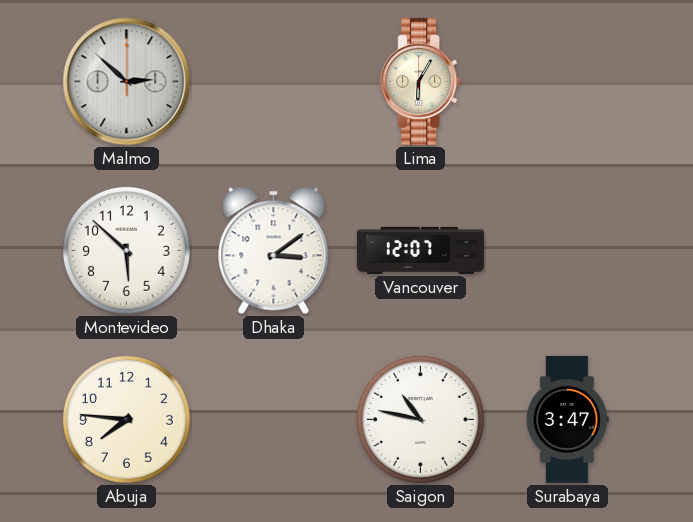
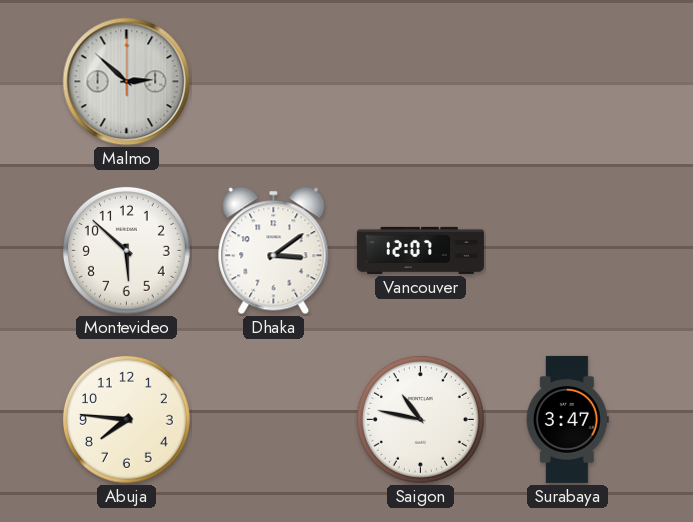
Lima: 6:05 -> none (421, 81)
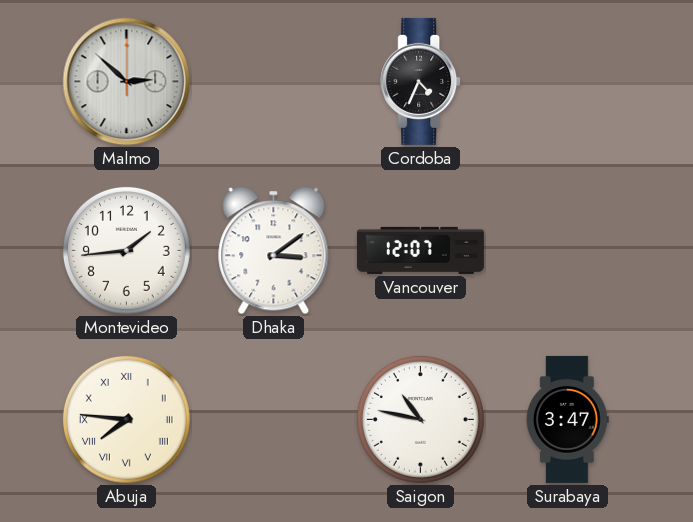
Cordoba: none -> 4:34 (421, 81)
Montevideo: 5:52 -> 1:44 (126, 250)
Abuja numerals: Arabic -> Roman (126, 419)
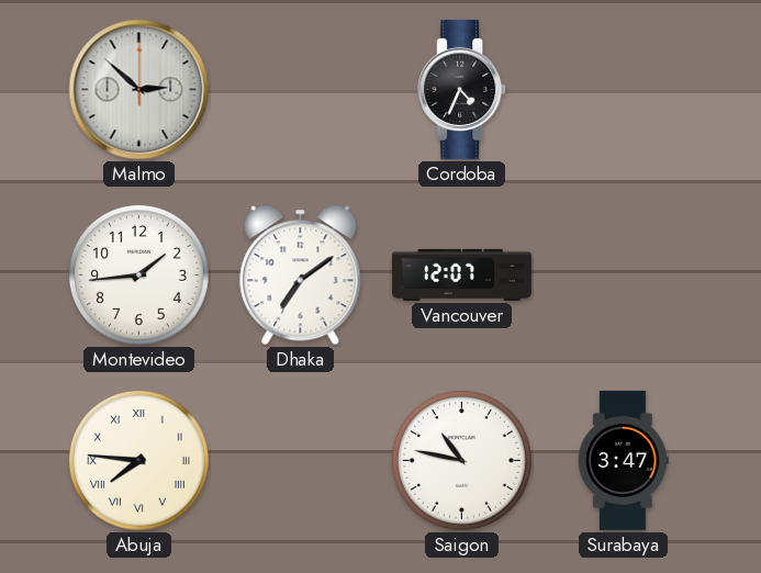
Dhaka: 3:09 -> 7:09 (301, 276)
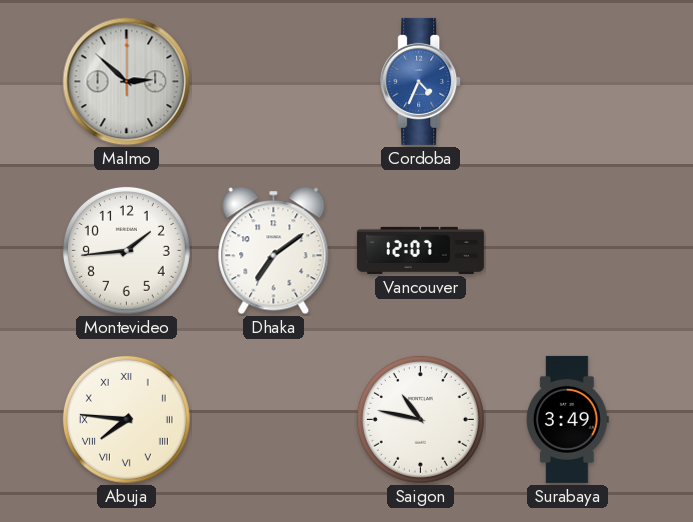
Cordoba dial: black -> blue (421, 81)
Surabaya: 3:47 -> 3:49 (567, 419)
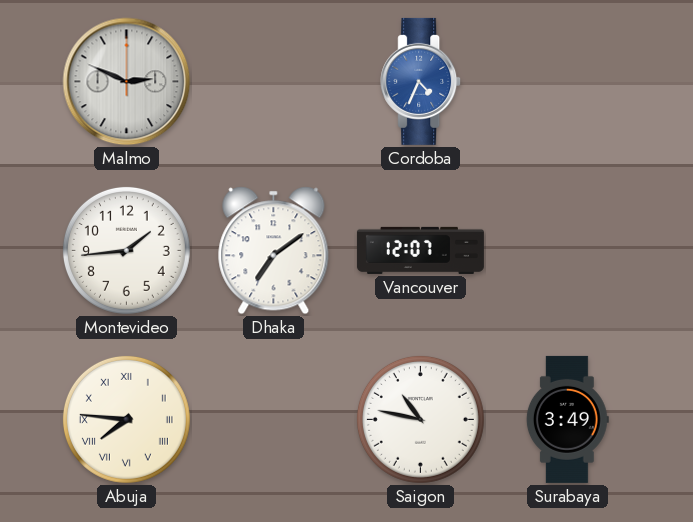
Malmo: 2:52 -> 2:49 (127, 82)
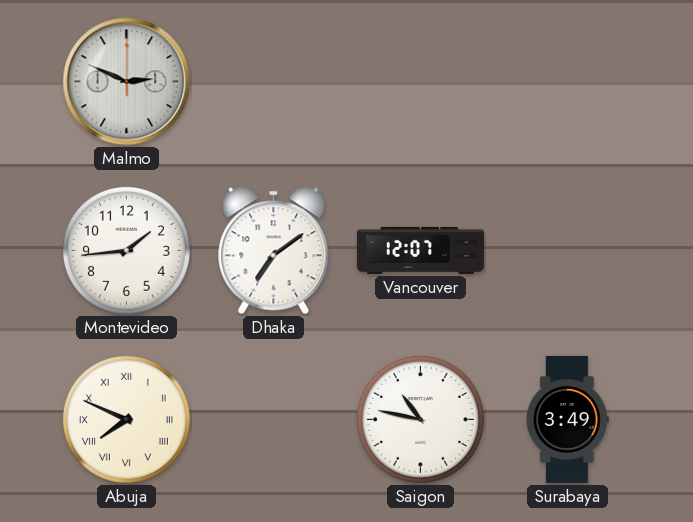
Cordoba: 4:34 -> none (421, 81)
Abuja: 7:46 -> 7:49 (126, 419)
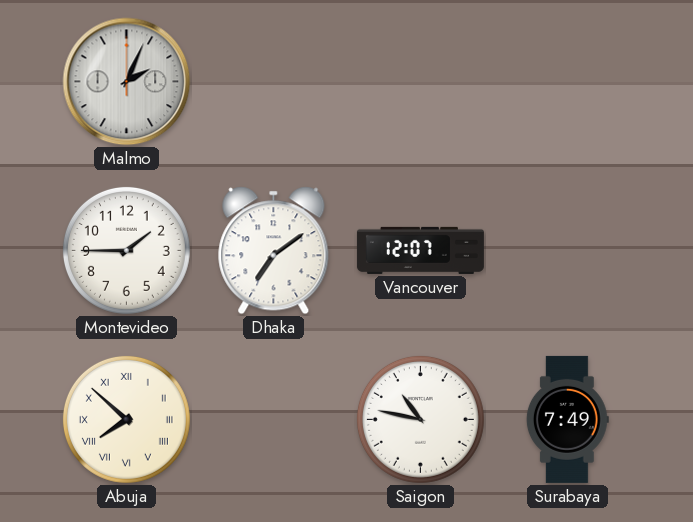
Malmo: 2:49 -> 2:04 (127, 82)
Montevideo: 1:44 -> 1:45 (126, 250)
Abuja: 7:49 -> 7:52 (126, 419)
Surabaya: 3:49 -> 7:49 (567, 419)
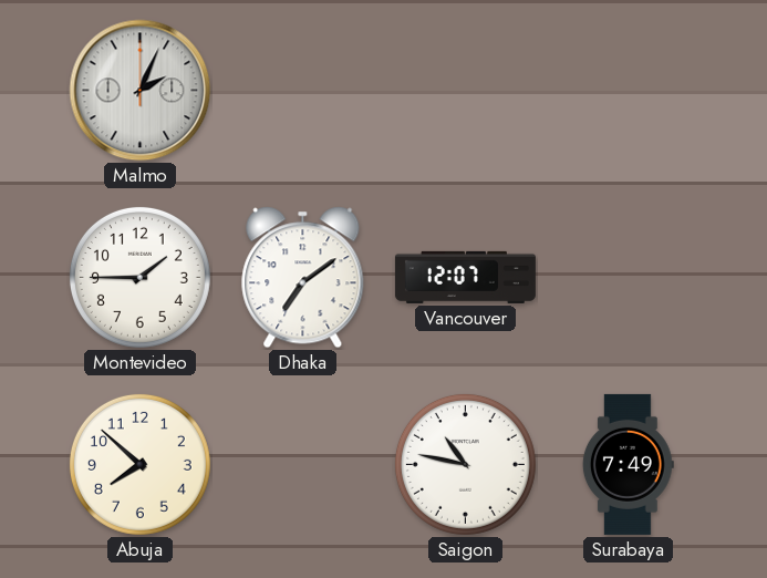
Abuja numerals: Roman -> Arabic (139, 464)
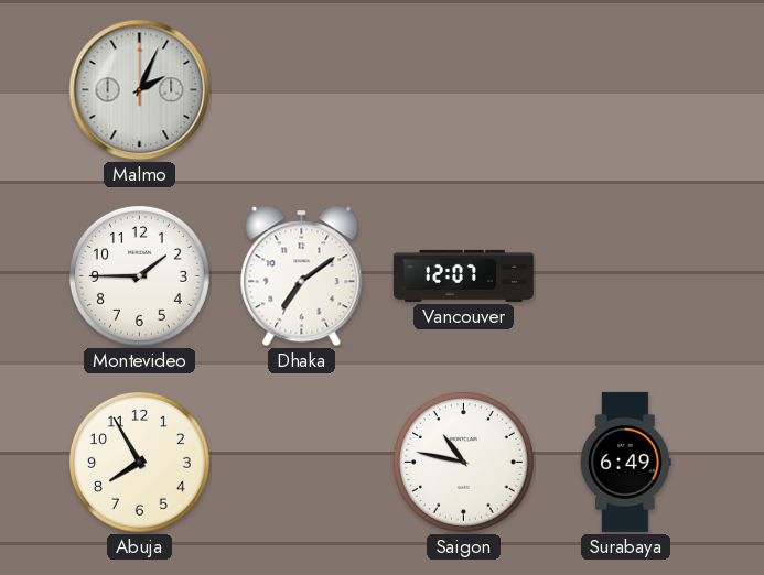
Abuja: 7:52 -> 7:55 (139, 462)
Surabaya: 7:49 -> 6:49 (625, 462)
